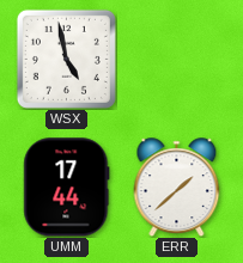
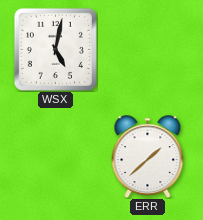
WSX: 4:58 -> 5:02 (55, 49)
UMM: 17:44 -> none (67, 188)
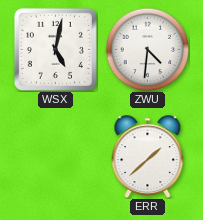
ZWU: none -> 4:31 (147, 49)
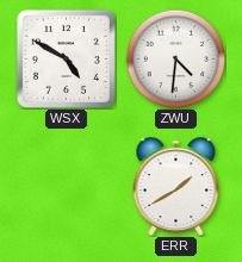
WSX: 5:02 -> 4:50 (66, 58)
ERR: 1:38 -> 1:40 (176, 186)
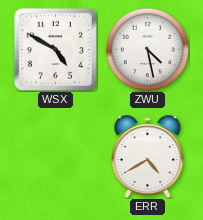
ZWU: 4:31 -> 4:28 (147, 49)
ERR: 1:40 -> 4:40 (148, 156)
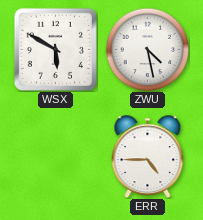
WSX: 4:50 -> 5:50 (55, 49)
ERR: 4:40 -> 4:45 (148, 156)
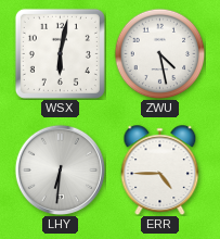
WSX: 5:50 -> 6:02 (60, 53)
LHY: none -> 6:31 (60, 169)
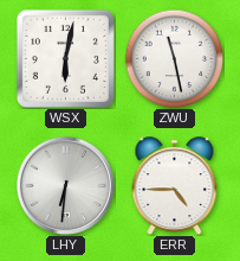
ZWU: 4:28 -> 11:28 (174, 58)
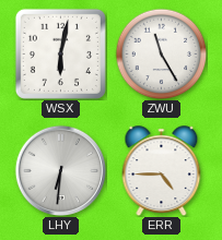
ZWU: 11:28 -> 11:25 (161, 53)
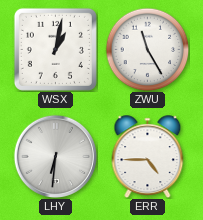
WSX: 6:02 -> 1:02 (55, 49)
